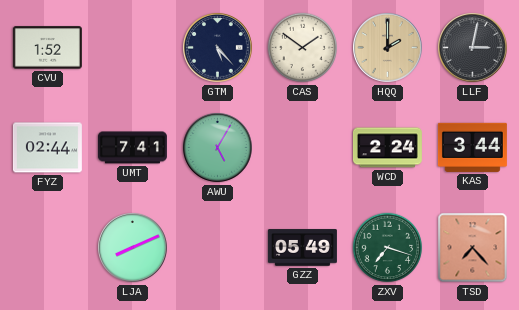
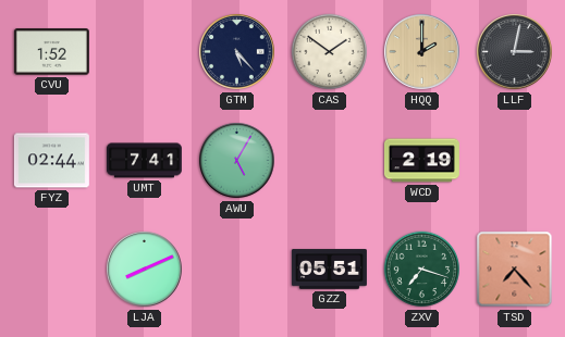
WCD: 2:24 -> 2:19 (421, 161)
KAS: 3:44 -> none (472, 147)
GZZ: 05:49 -> 05:51 (329, 270)
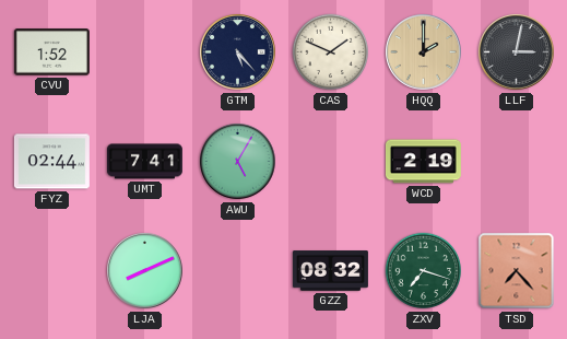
CAS: 1:51 -> 1:49 (331, 52)
GZZ: 05:51 -> 08:32 (330, 271)
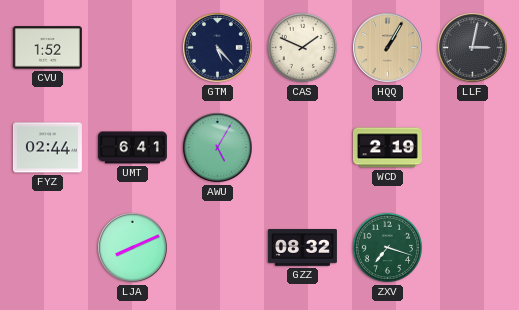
HQQ: 2:00 -> 1:05 (388, 48)
UMT: 7:41 -> 6:41 (132, 148)
TSD: 7:23 -> none (517, 271)
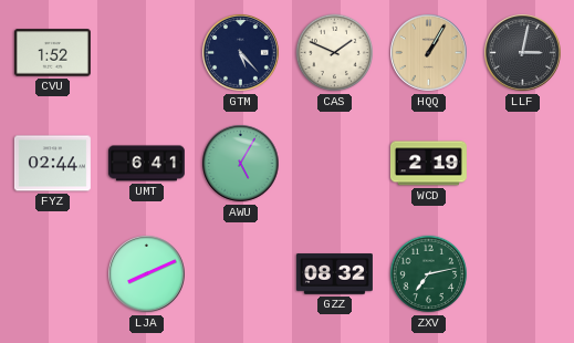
ZXV: 7:18 -> 7:13 (429, 274)
